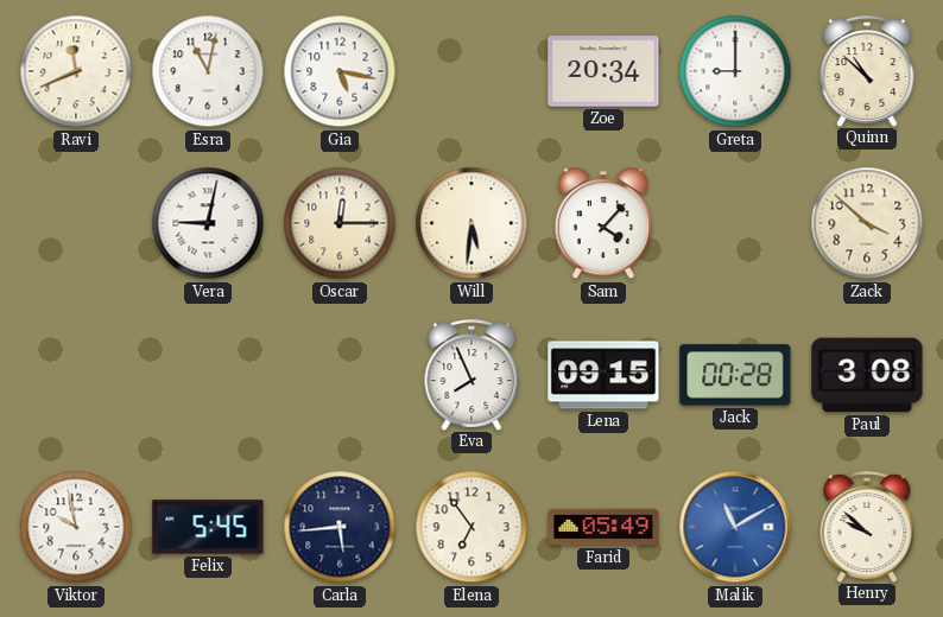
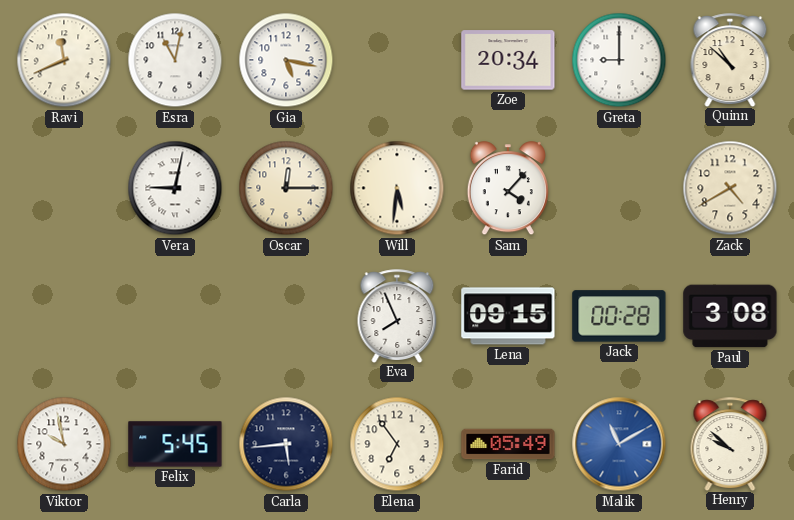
Zack: 3:52 -> 4:40 (730, 188)
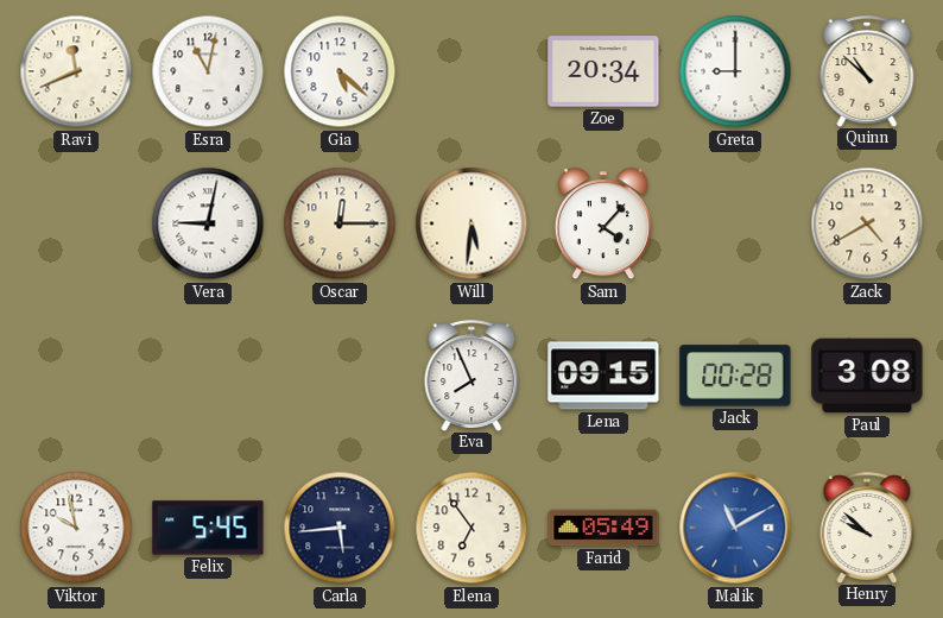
Gia: 5:17 -> 5:22 (340, 71)
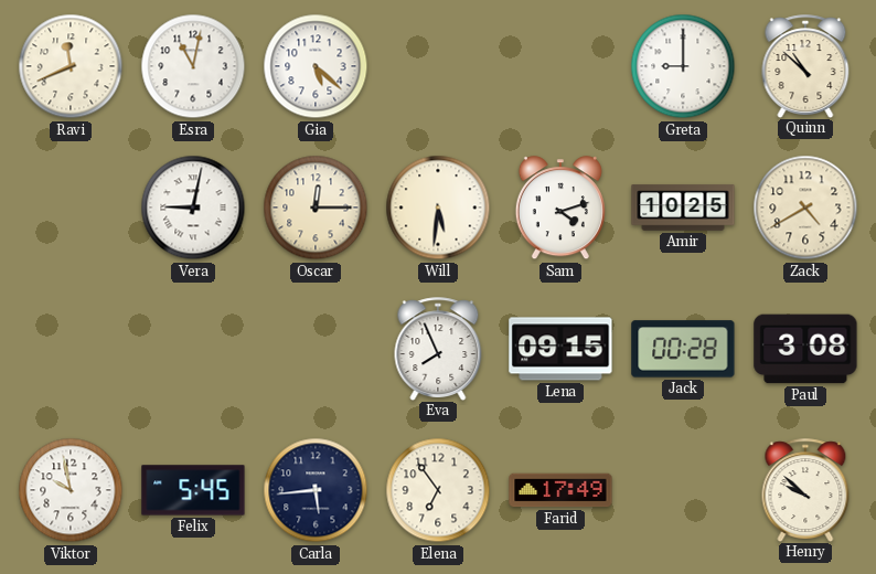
Zoe: 20:34 -> none (603, 71)
Sam: 4:07 -> 4:12 (560, 209)
Amir: none -> 10:25 (683, 208)
Farid: 05:49 -> 17:49 (560, 490)
Malik: 11:10 -> none (735, 528)
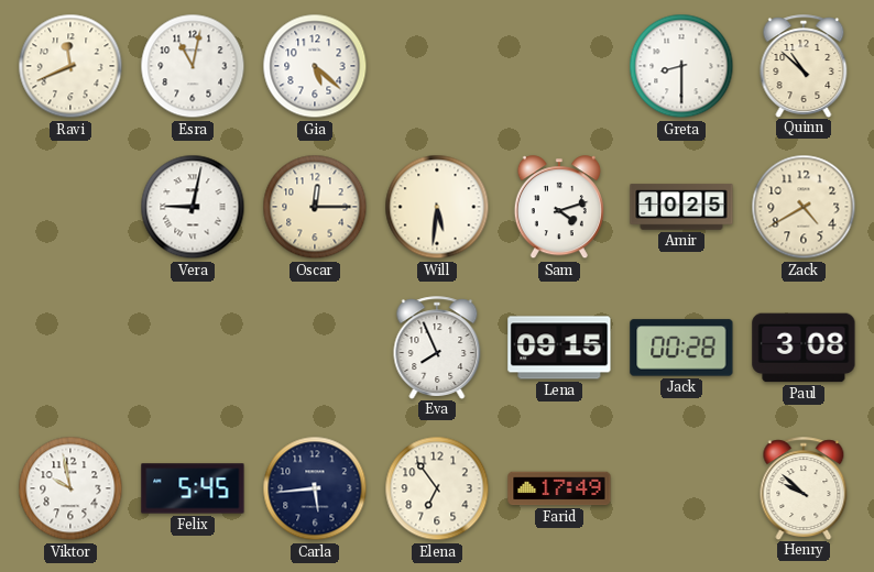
Greta: 9:00 -> 8:30 (681, 66)
